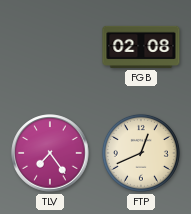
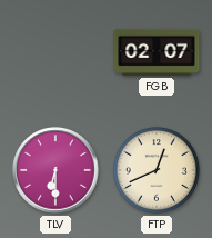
FGB: 02:08 -> 02:07 (157, 52)
TLV: 7:24 -> 6:30 (55, 170)
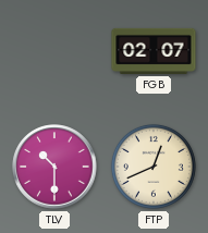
TLV: 6:30 -> 10:30 (54, 167)
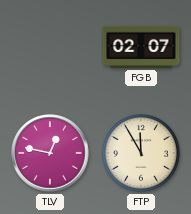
TLV: 10:30 -> 12:47 (50, 153)
FTP: 12:41 -> 11:55 (141, 153)
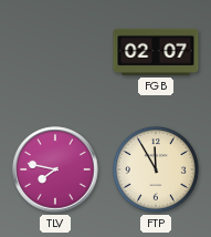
TLV: 12:47 -> 7:47 (55, 169)
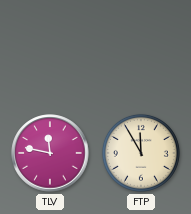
FGB: 02:07 -> none (156, 52)
TLV: 7:47 -> 11:47 (50, 153)
